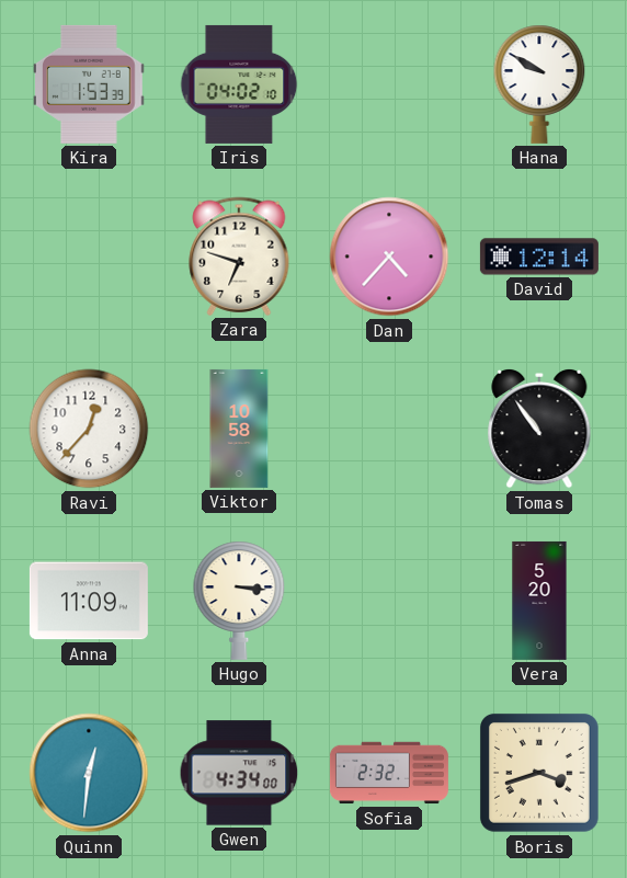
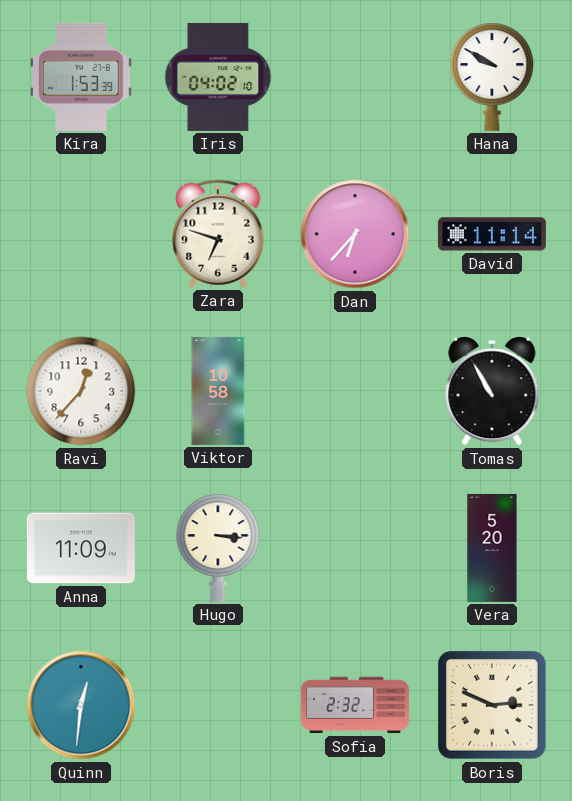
Dan: 4:37 -> 6:37 (355, 234)
David: 12:14 -> 11:14 (492, 234)
Tomas: 10:54 -> 10:55 (492, 391)
Gwen: 4:34 -> none (239, 773)
Boris: 3:42 -> 2:49 (492, 705)
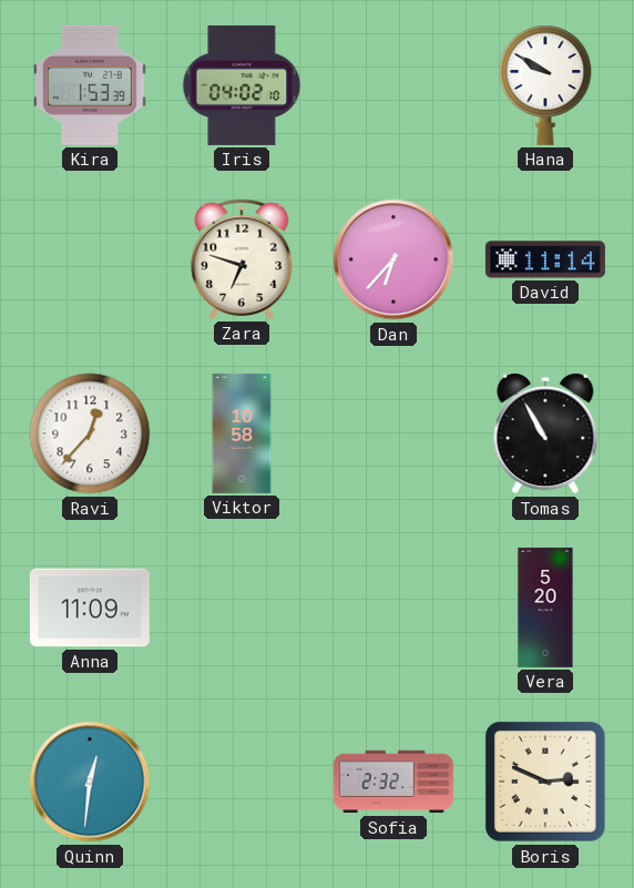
Hugo: 3:16 -> none (218, 548)
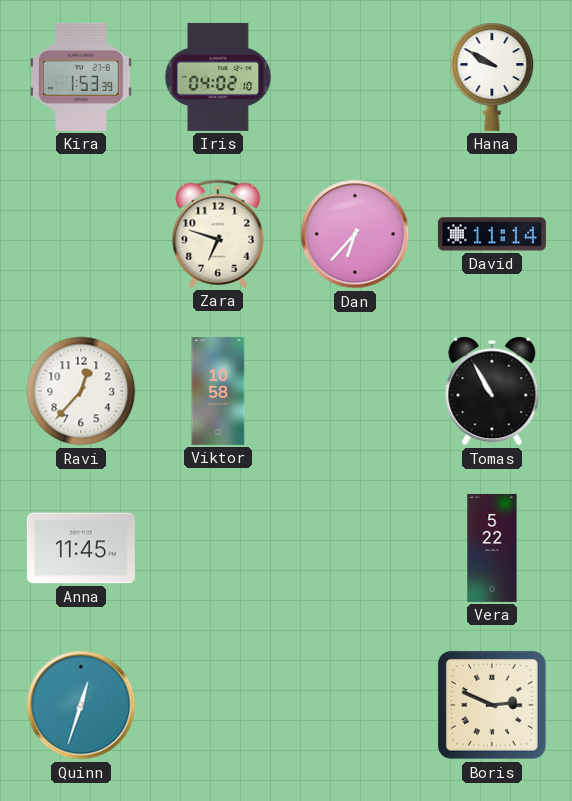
Anna: 11:09 -> 11:45 (81, 548)
Vera: 5:20 -> 5:22 (492, 548)
Quinn: 12:31 -> 12:33 (81, 705)
Sofia: 2:32 -> none (393, 782)
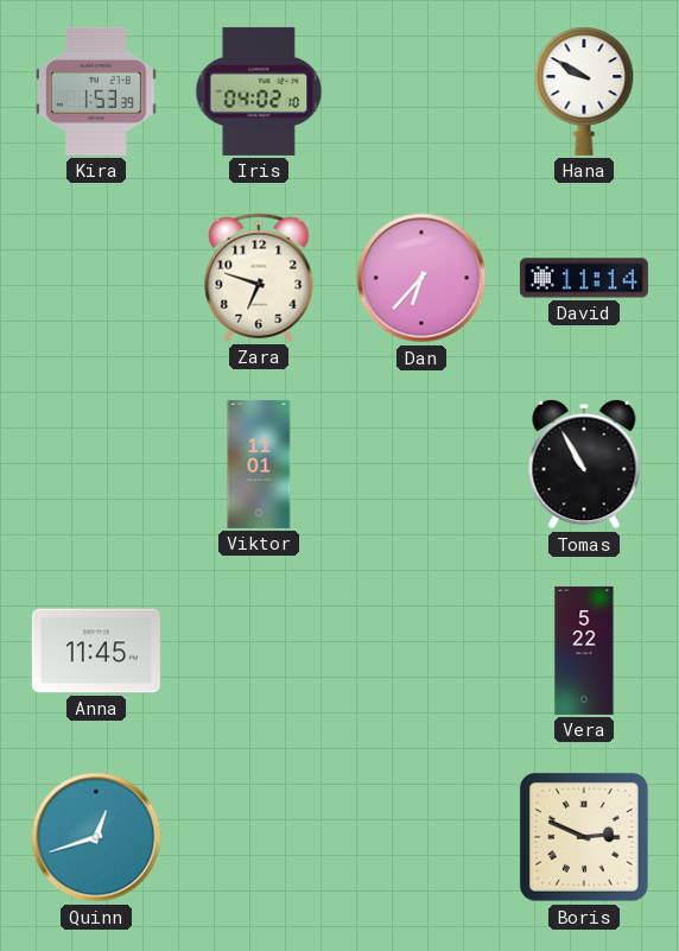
Ravi: 12:37 -> none (81, 391)
Viktor: 10:58 -> 11:01 (259, 464)
Quinn: 12:33 -> 12:42 (96, 837)
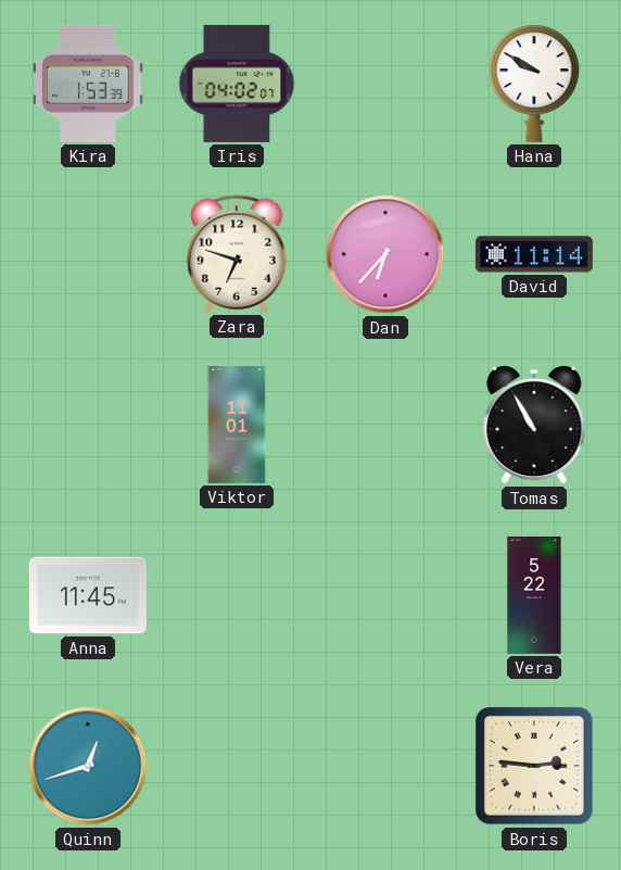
Iris: 04:02:10 -> 04:02:07 (237, 84)
Boris: 2:49 -> 2:46 (534, 766)
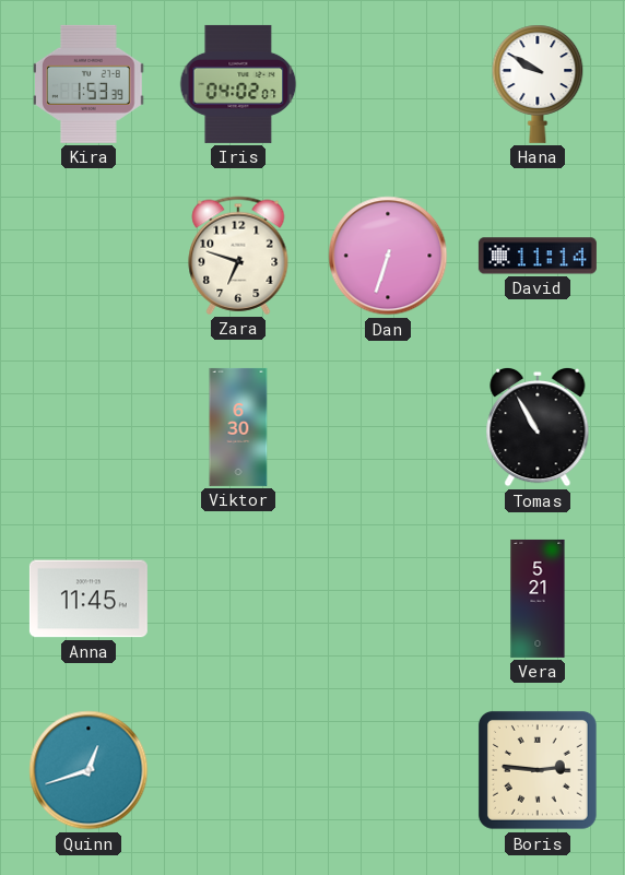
Dan: 6:37 -> 6:33 (388, 256)
Viktor: 11:01 -> 6:30 (238, 427)
Vera: 5:22 -> 5:21 (538, 599)
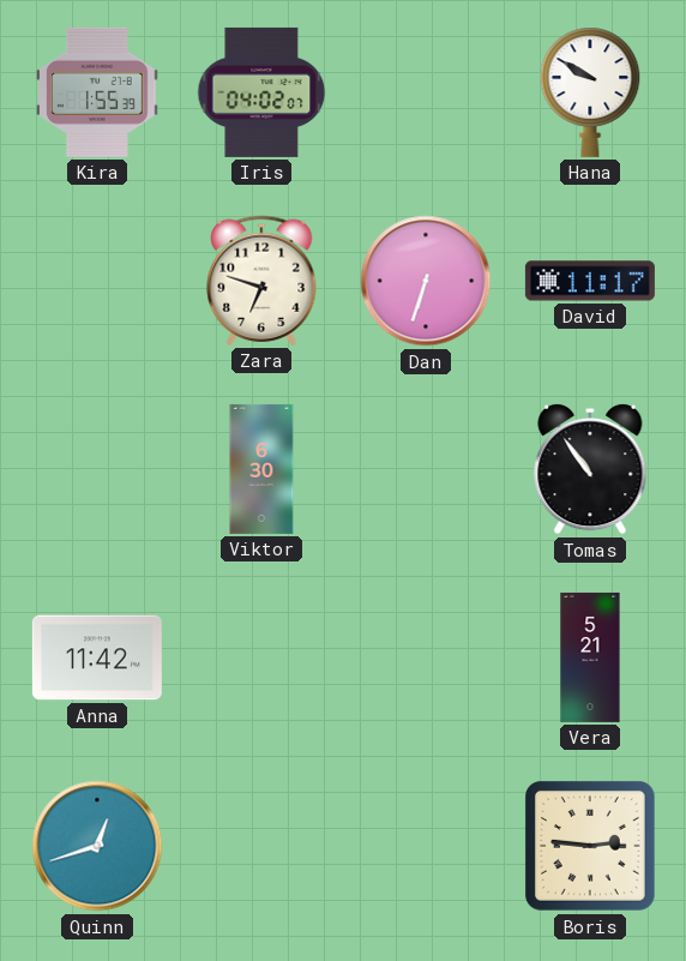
Kira: 1:53 -> 1:55 (97, 92)
David: 11:14 -> 11:17 (590, 281)
Tomas: 10:55 -> 10:54 (590, 469)
Anna: 11:45 -> 11:42 (97, 657)
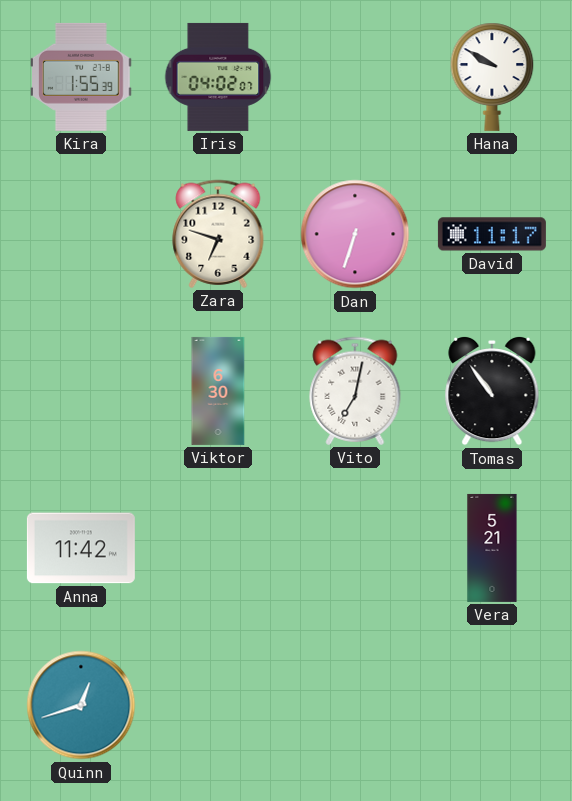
Vito: none -> 7:02 (355, 391)
Boris: 2:46 -> none (590, 846)
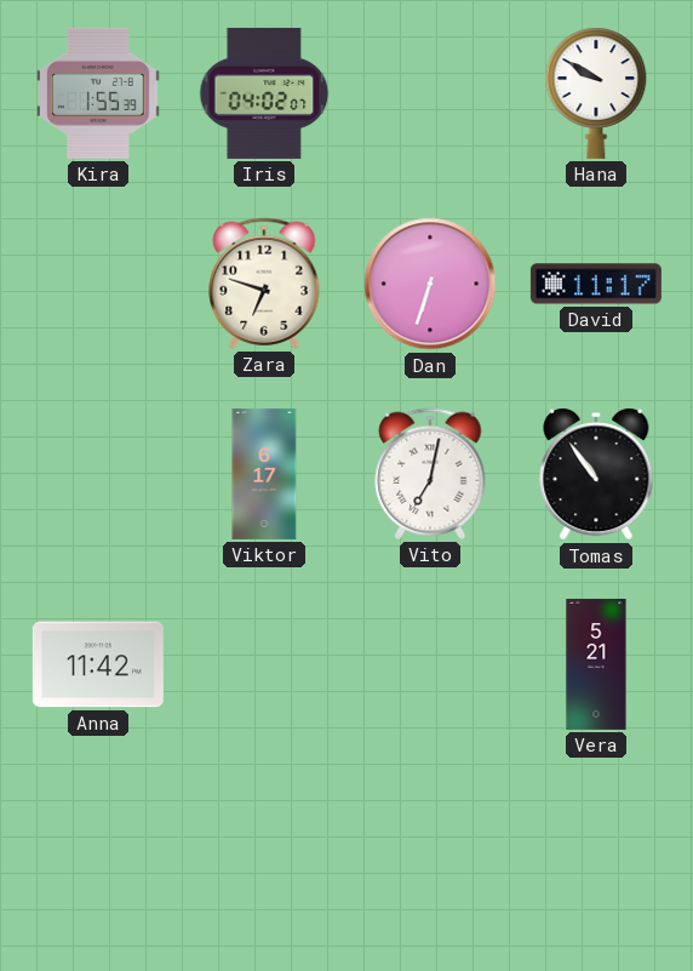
Viktor: 6:30 -> 6:17 (264, 474)
Quinn: 12:42 -> none (81, 705)
